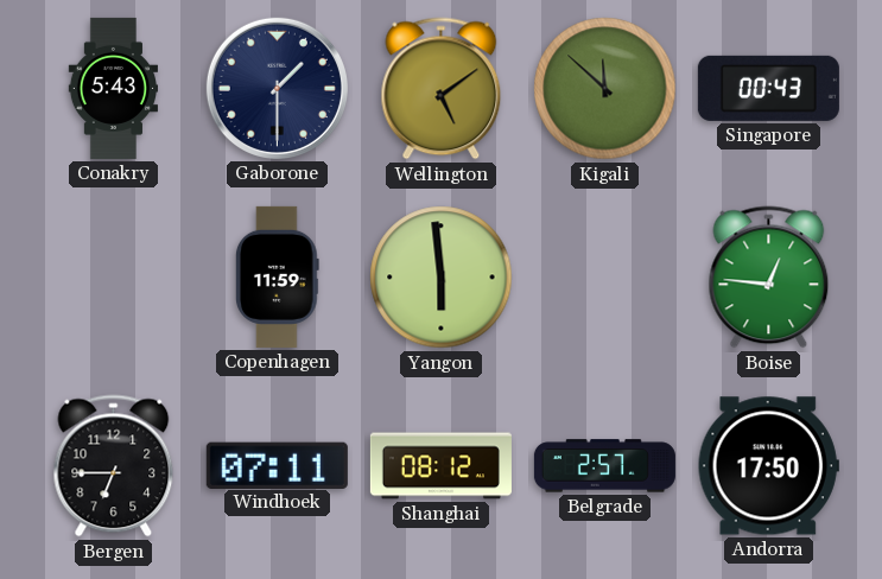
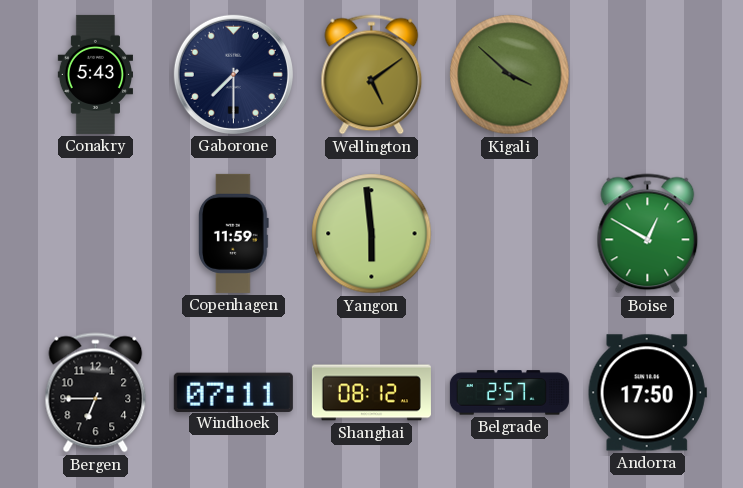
Gaborone: 1:30 -> 7:30 (233, 74)
Kigali: 11:52 -> 3:52 (510, 75)
Singapore: 00:43 -> none (768, 88)
Boise: 12:46 -> 12:50 (648, 234)
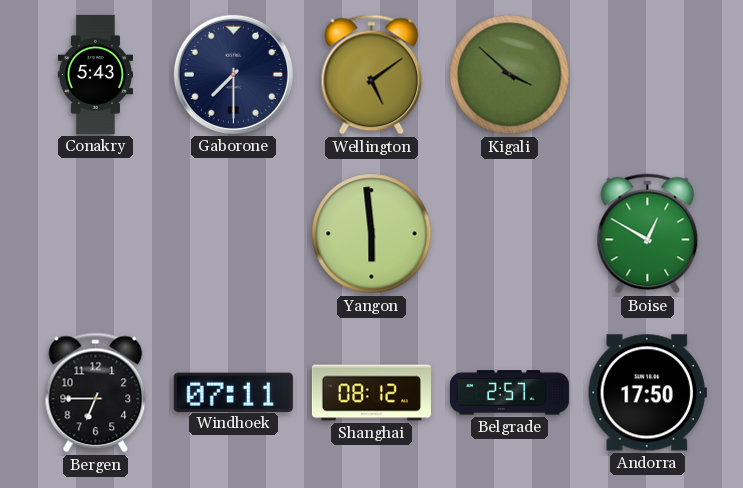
Copenhagen: 11:59 -> none (234, 233)
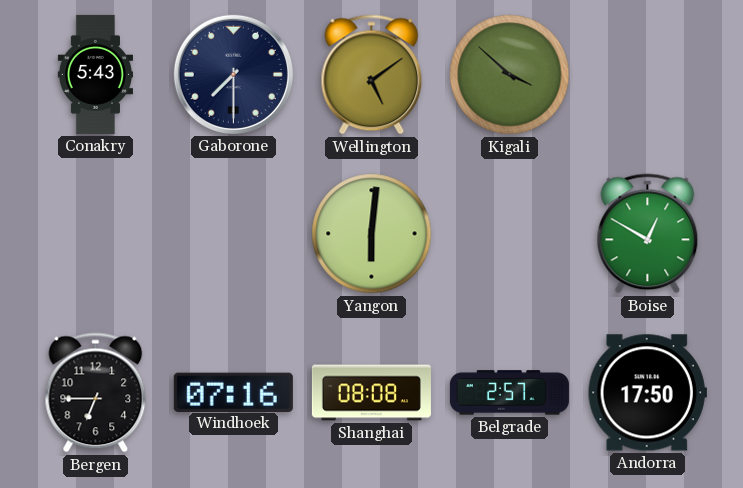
Yangon: 5:59 -> 6:01 (372, 234)
Windhoek: 07:11 -> 07:16 (233, 392)
Shanghai: 08:12 -> 08:08 (371, 393)
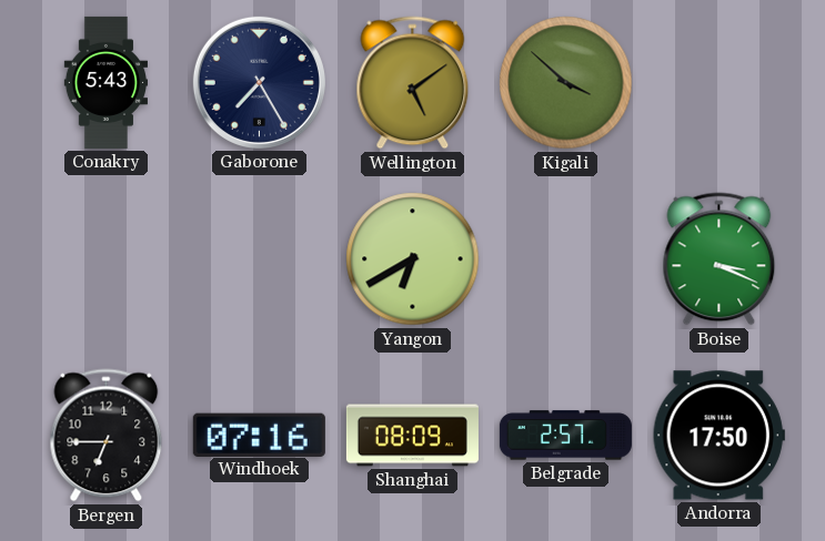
Gaborone: 7:30 -> 7:25 (259, 82)
Yangon: 6:01 -> 6:40 (413, 259)
Boise: 12:50 -> 3:19 (720, 259)
Shanghai: 08:08 -> 08:09 (412, 436)
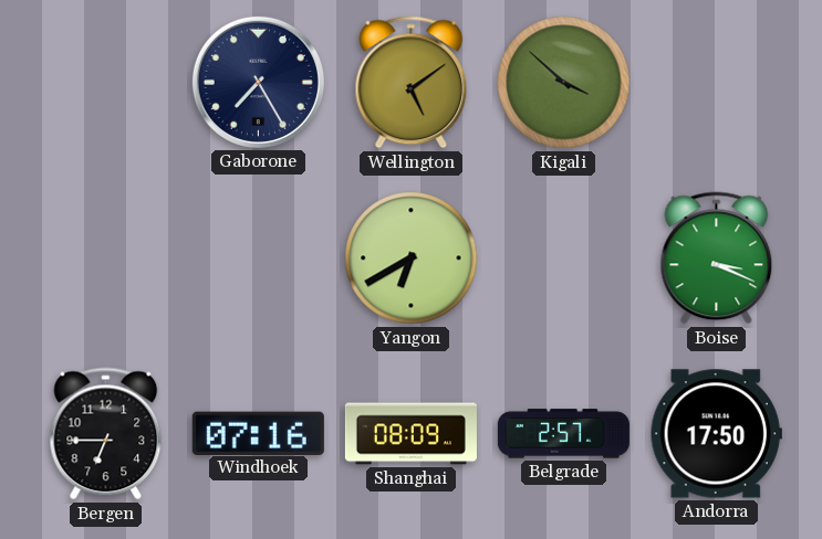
Conakry: 5:43 -> none (105, 82)
